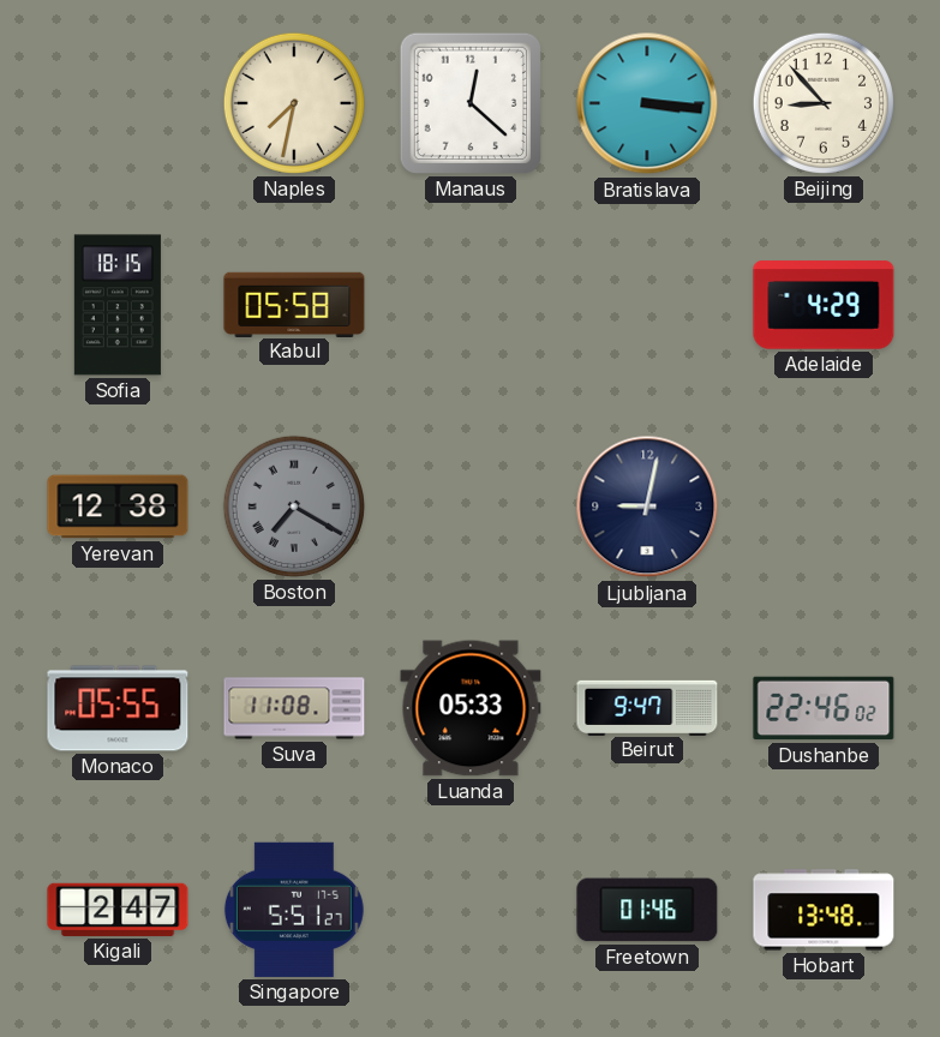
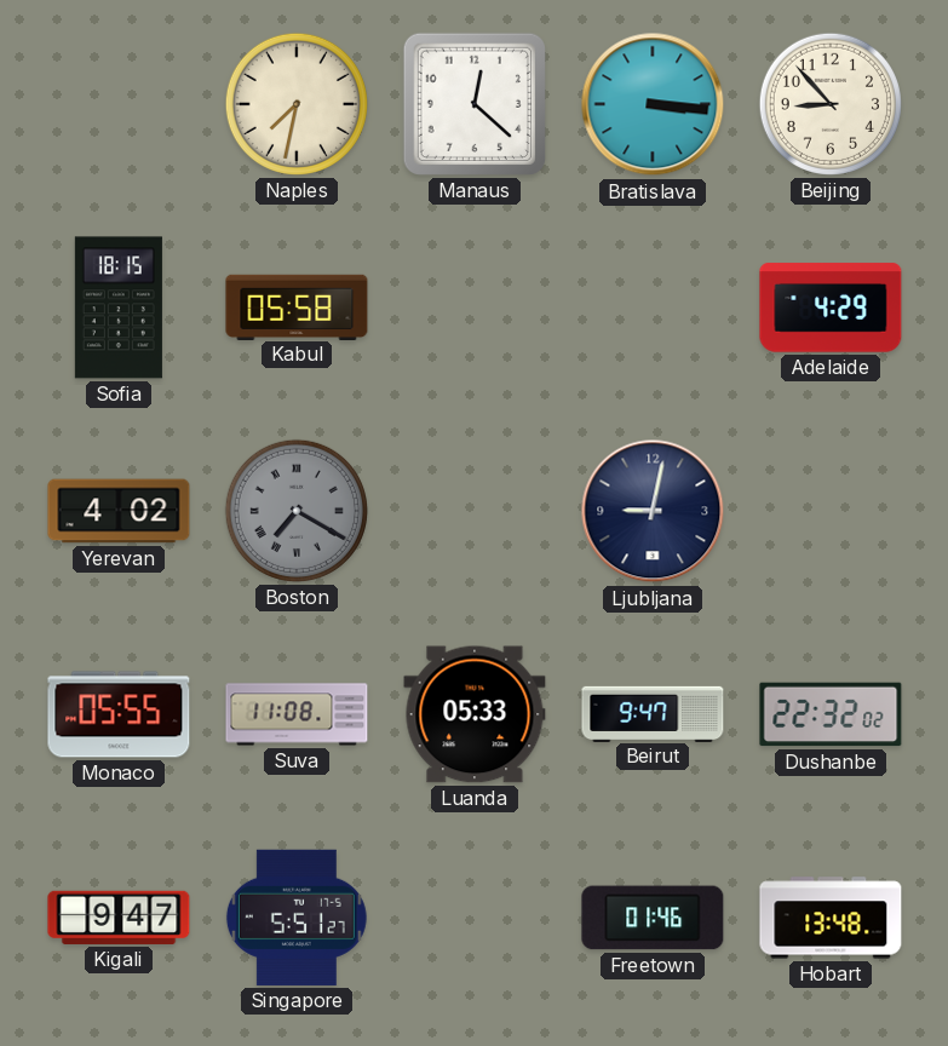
Yerevan: 12:38 -> 4:02 (119, 511)
Dushanbe: 22:46 -> 22:32 (831, 714)
Kigali: 2:47 -> 9:47 (119, 918)
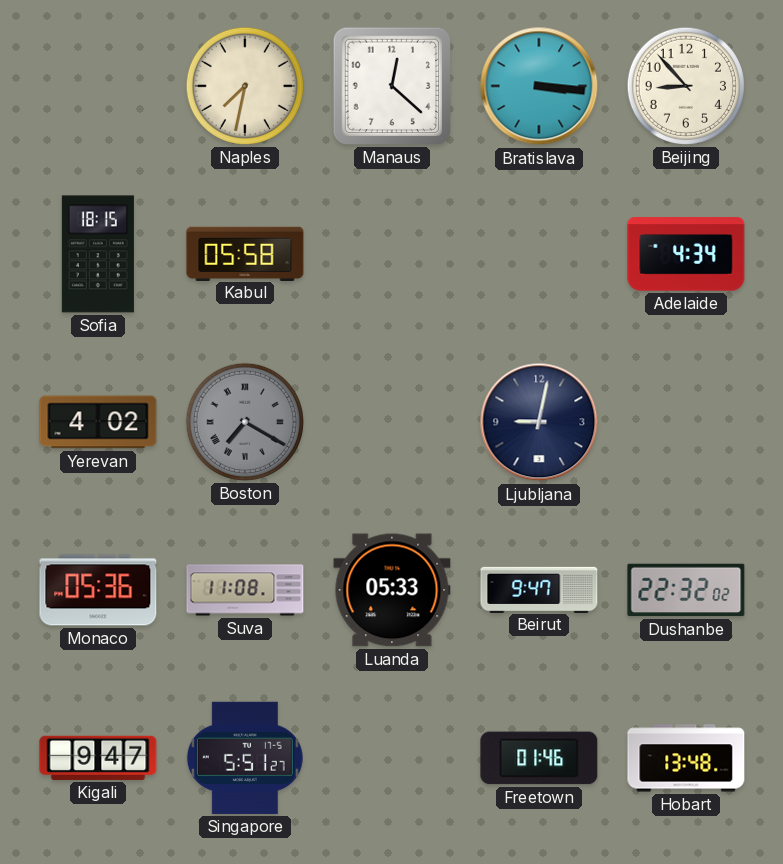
Adelaide: 4:29 -> 4:34 (686, 254)
Monaco: 05:55 -> 05:36 (98, 590)
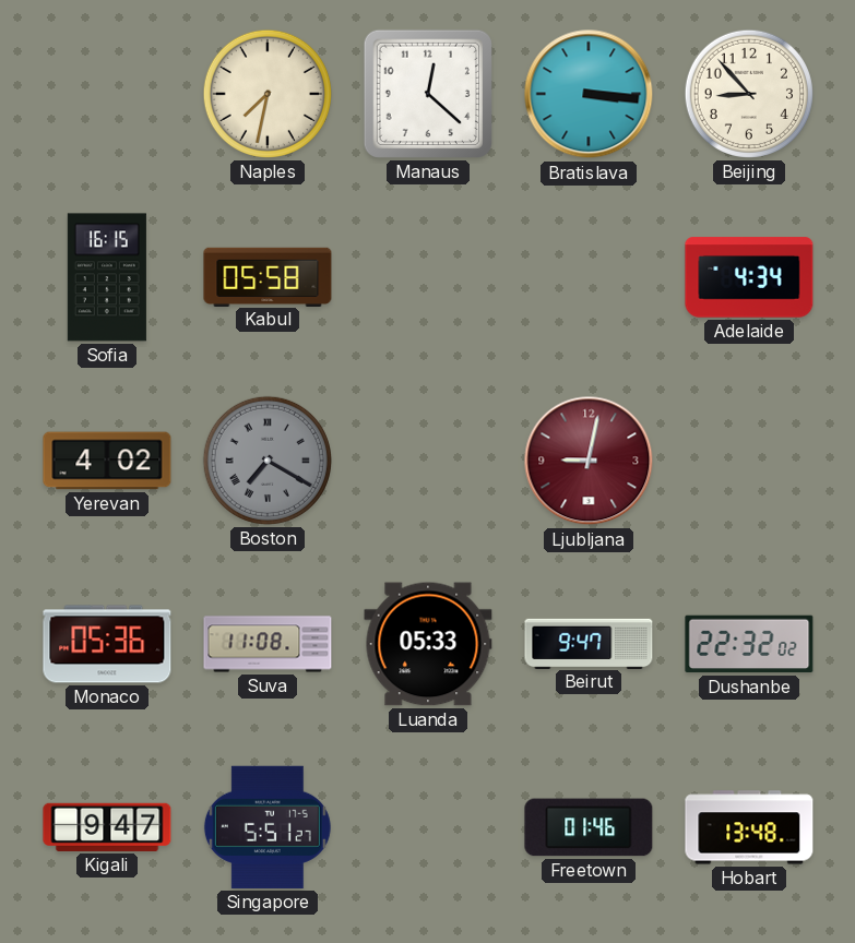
Sofia: 18:15 -> 16:15 (107, 277)
Ljubljana dial: navy -> burgundy (589, 461)
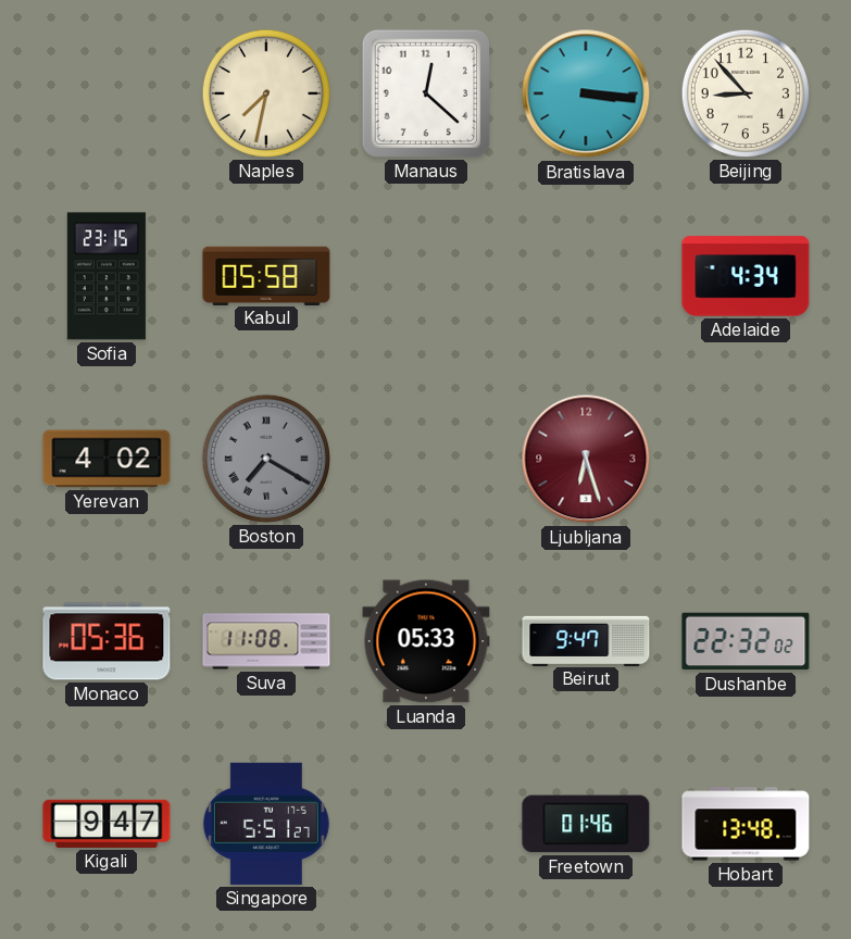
Sofia: 16:15 -> 23:15 (107, 276)
Ljubljana: 9:02 -> 6:27 (586, 459)
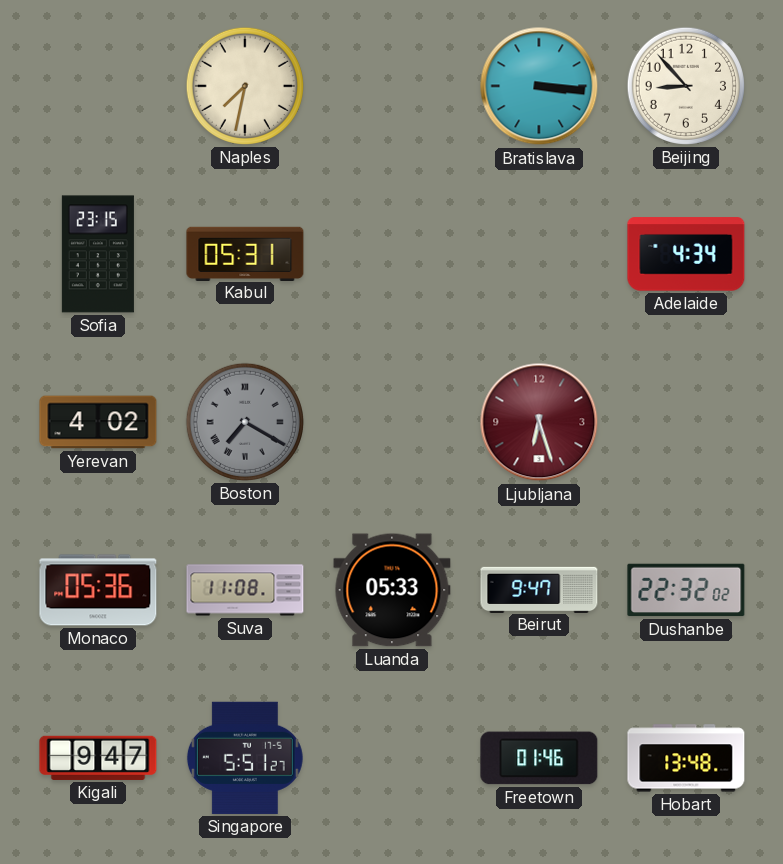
Manaus: 12:22 -> none (426, 93)
Kabul: 05:58 -> 05:31 (245, 253)
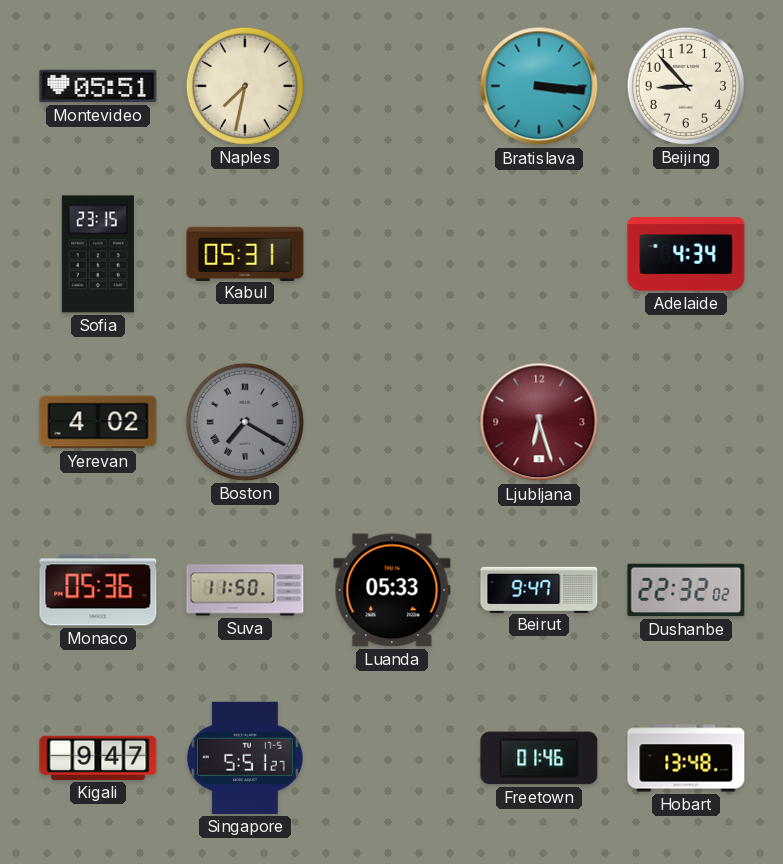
Montevideo: none -> 05:51 (98, 86)
Suva: 11:08 -> 11:50 (245, 590)
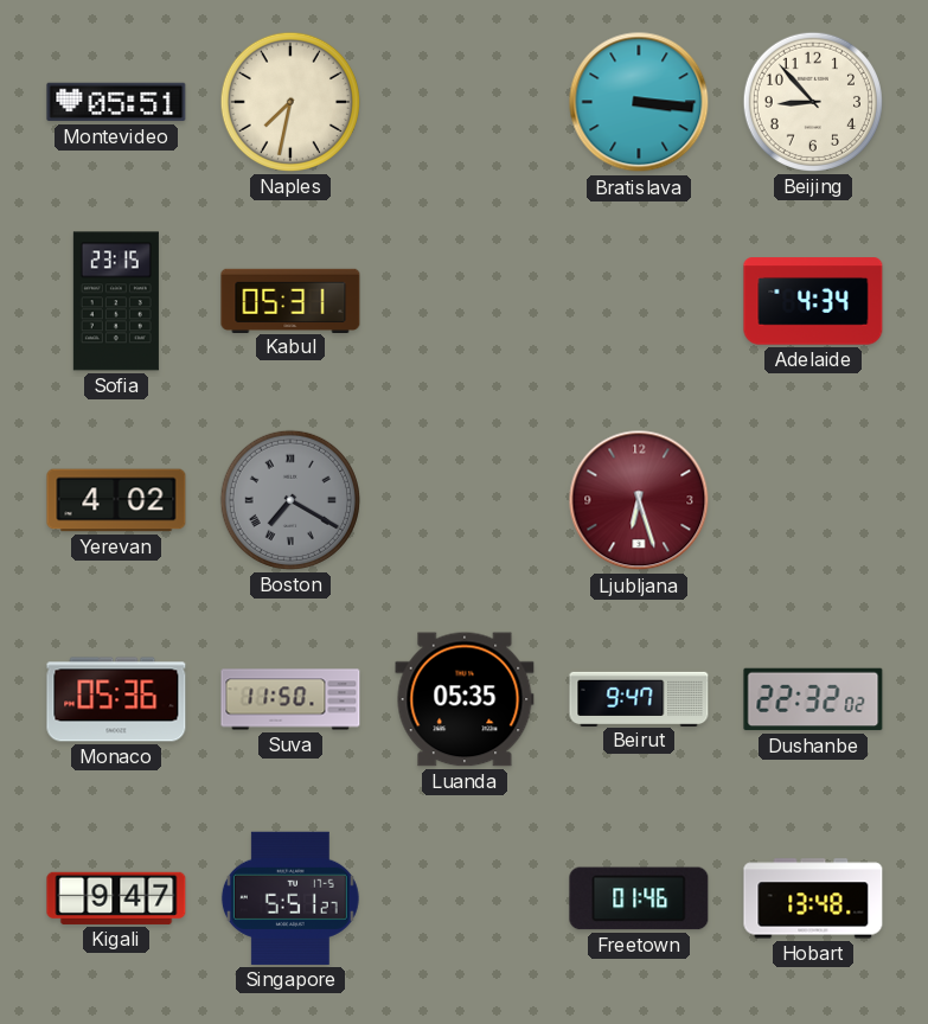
Luanda: 05:33 -> 05:35 (465, 699)
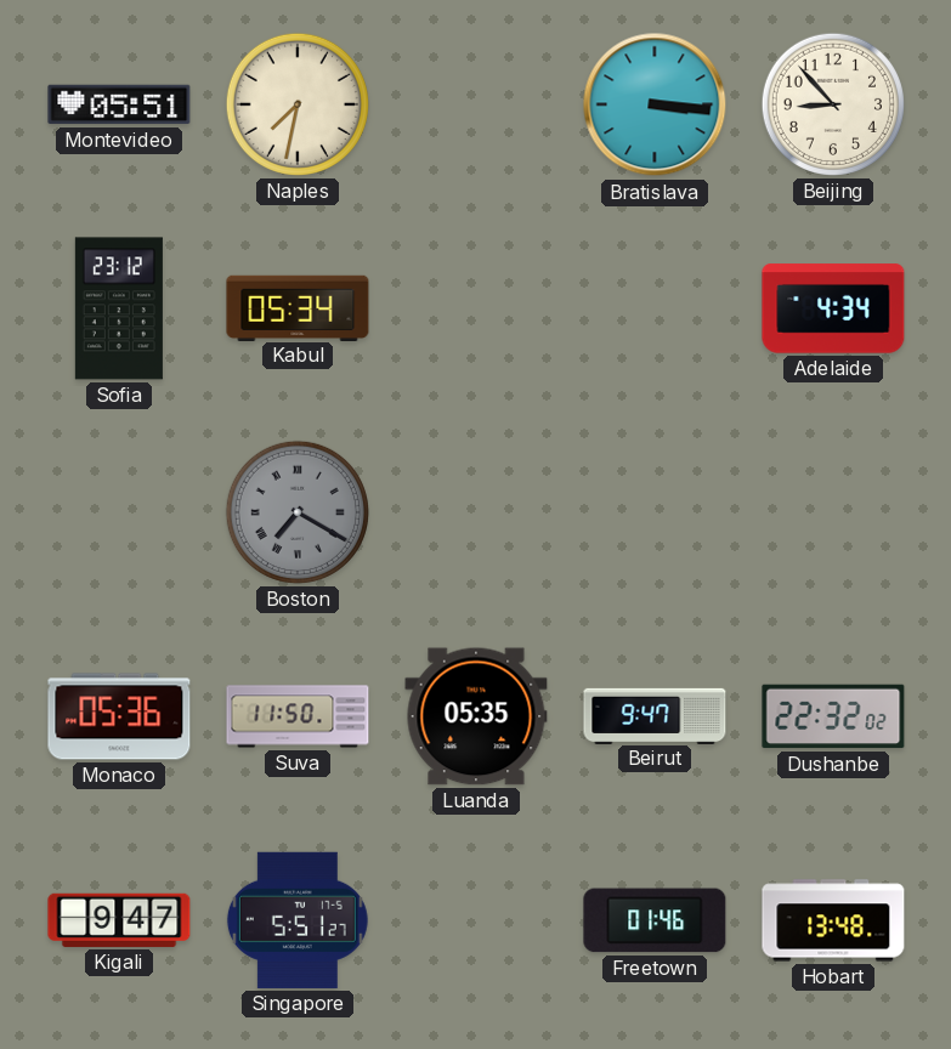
Sofia: 23:15 -> 23:12 (119, 308)
Kabul: 05:31 -> 05:34 (298, 307)
Yerevan: 4:02 -> none (116, 500)
Ljubljana: 6:27 -> none (639, 500)
